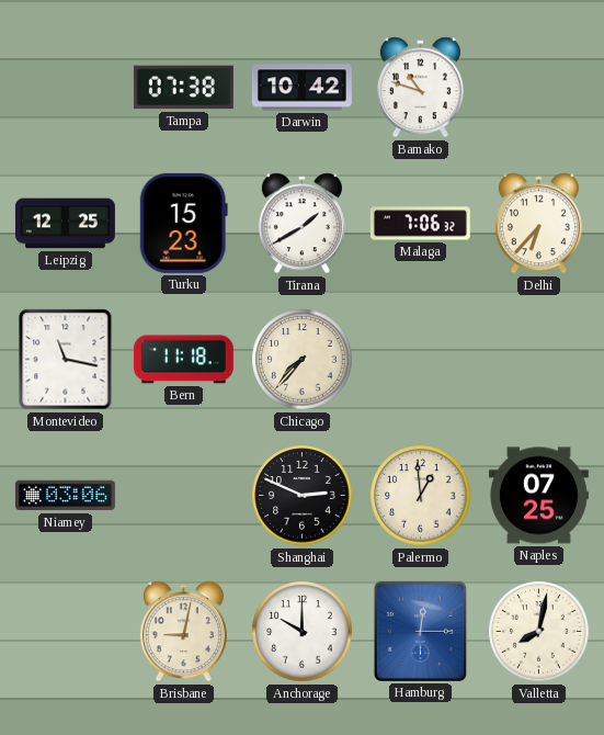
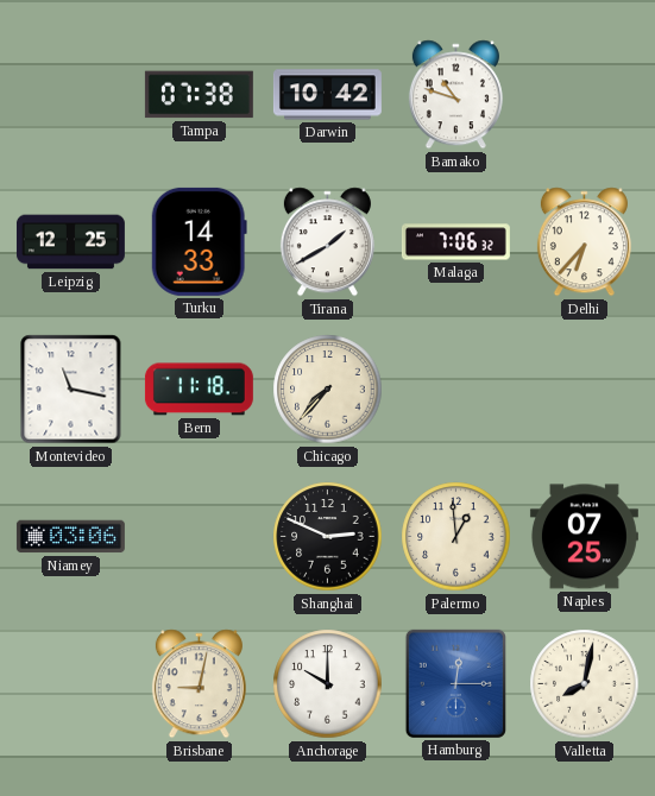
Turku: 15:23 -> 14:33 (199, 241)
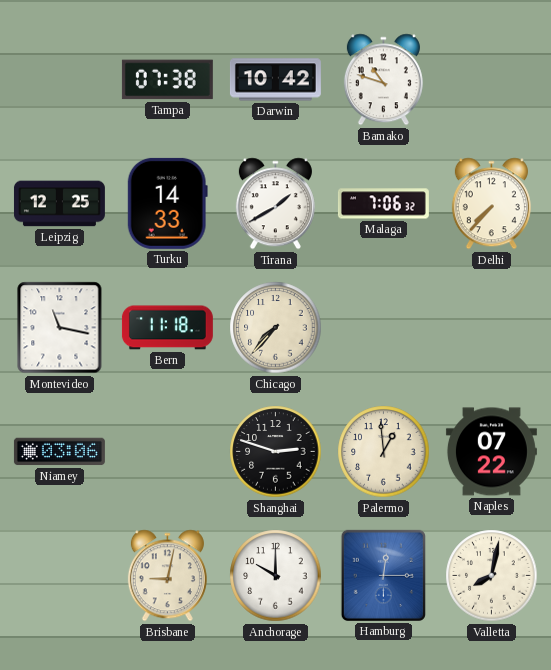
Delhi: 6:37 -> 7:37 (491, 204)
Shanghai: 2:49 -> 2:48 (276, 452)
Naples: 07:25 -> 07:22 (491, 452)
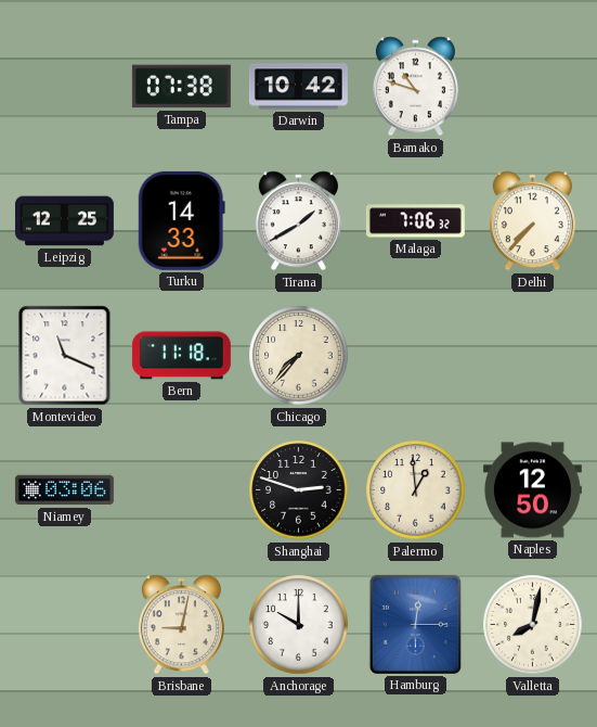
Montevideo: 11:17 -> 11:19 (65, 356)
Naples: 07:22 -> 12:50 (532, 490)
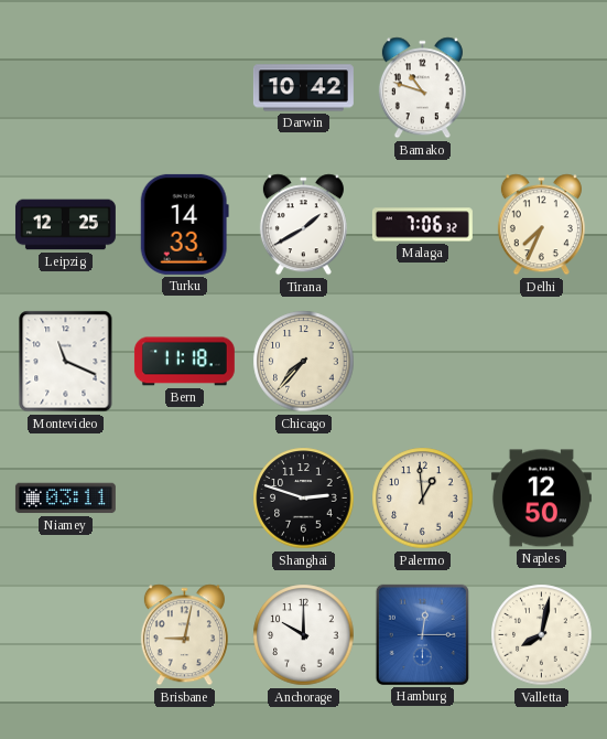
Tampa: 07:38 -> none (181, 87)
Delhi: 7:37 -> 7:34 (541, 225)
Niamey: 03:06 -> 03:11 (65, 499)
